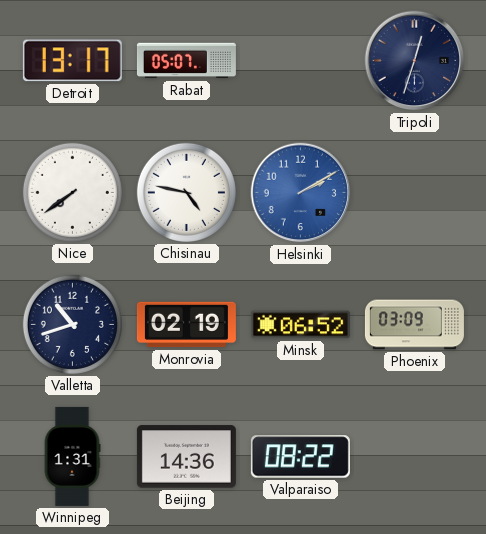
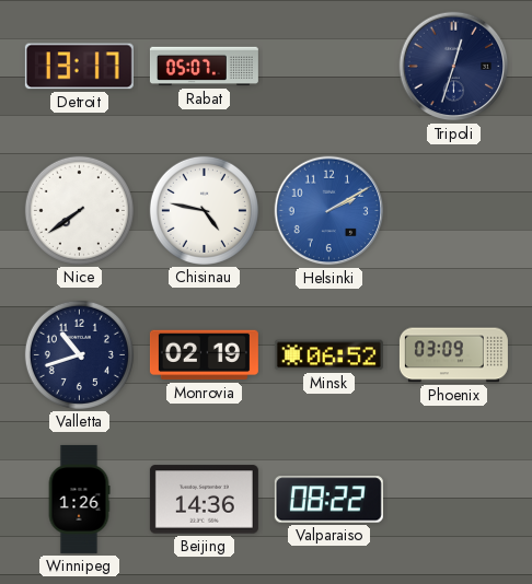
Winnipeg: 1:31 -> 1:26 (79, 499)
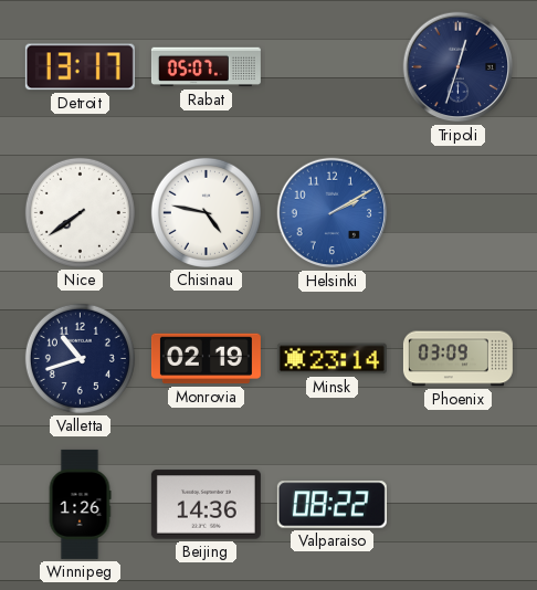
Minsk: 06:52 -> 23:14 (331, 359)
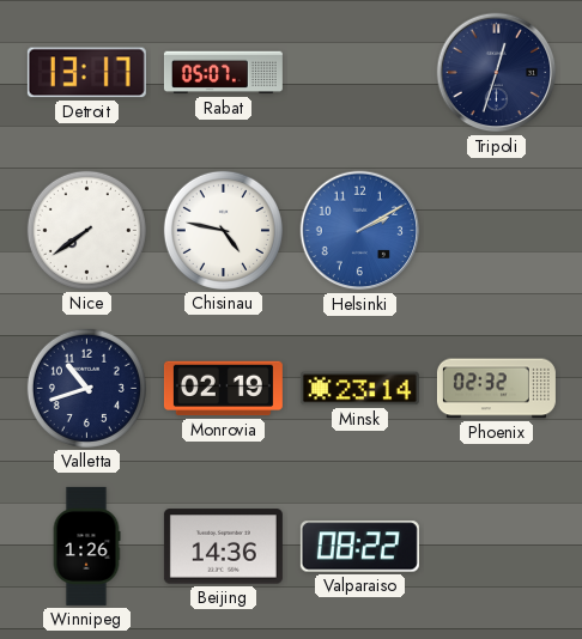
Phoenix: 03:09 -> 02:32 (496, 389)
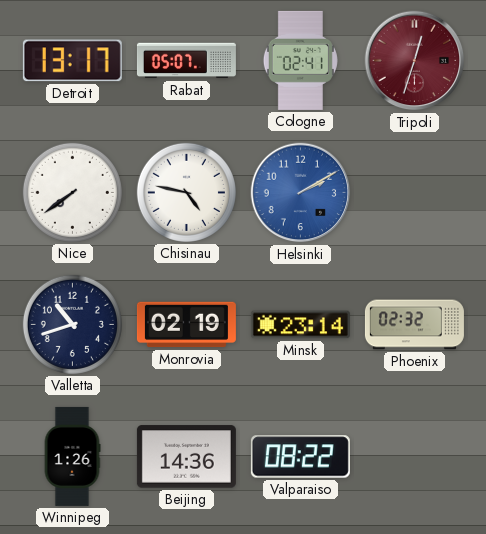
Cologne: none -> 02:41 (300, 60)
Tripoli dial: navy -> burgundy (415, 61)
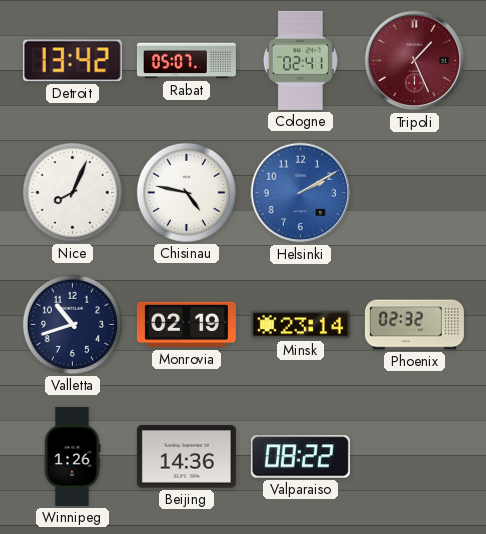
Detroit: 13:17 -> 13:42 (72, 61)
Tripoli: 12:33 -> 1:26 (415, 61)
Nice: 7:39 -> 8:04 (72, 192)
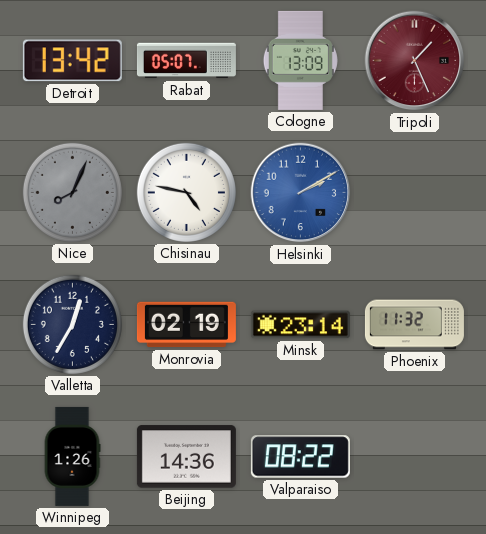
Cologne: 02:41 -> 13:09 (300, 60)
Nice dial: white -> grey (72, 192)
Valletta: 10:42 -> 12:35 (72, 324)
Phoenix: 02:32 -> 11:32 (414, 325)
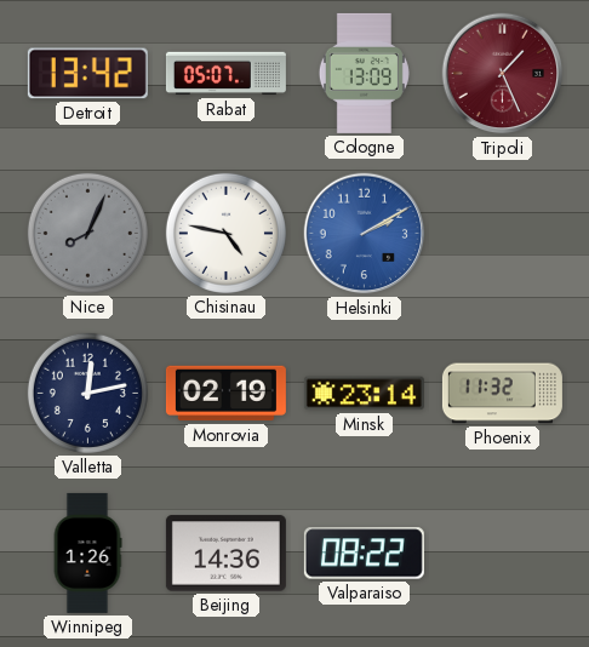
Valletta: 12:35 -> 12:13 (87, 393)
